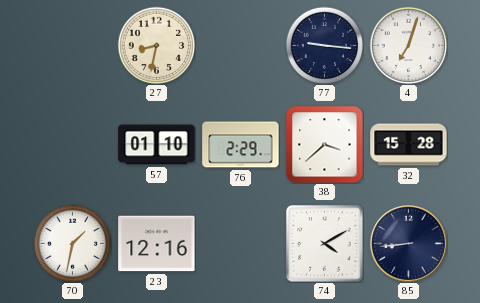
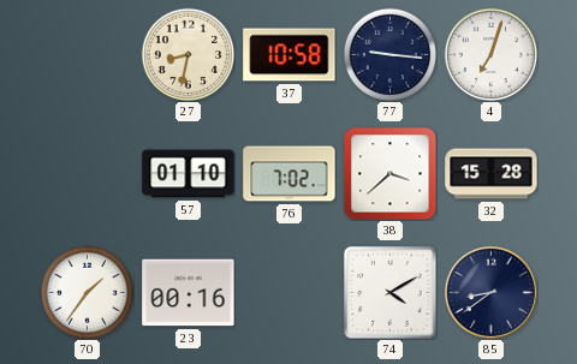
37: none -> 10:58 (290, 55)
76: 2:29 -> 7:02 (290, 174)
70: 1:32 -> 1:36 (87, 292)
23: 12:16 -> 00:16 (189, 293)
85: 8:44 -> 8:39 (490, 292)
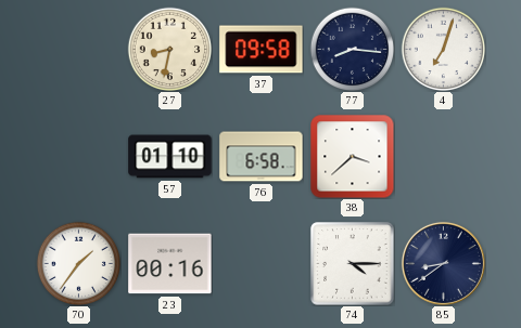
37: 10:58 -> 09:58 (262, 50)
77: 9:16 -> 8:16 (352, 49)
76: 7:02 -> 6:58 (262, 157)
32: 15:28 -> none (492, 174)
74: 4:10 -> 4:15 (353, 264)
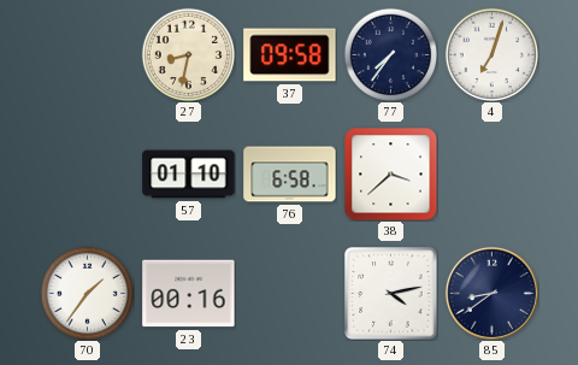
77: 8:16 -> 7:36 (390, 54)
74: 4:15 -> 4:13 (391, 294)
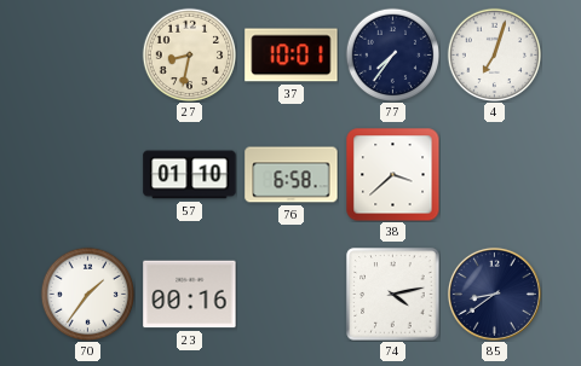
37: 09:58 -> 10:01 (292, 56)
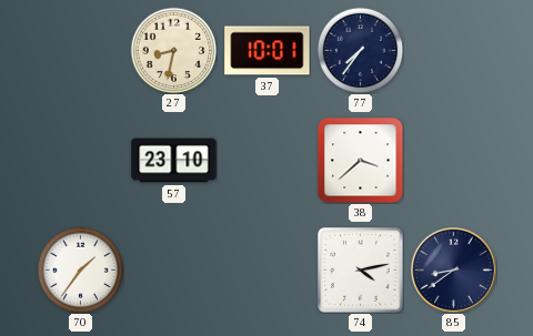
4: 7:03 -> none (494, 54)
57: 01:10 -> 23:10 (174, 161)
76: 6:58 -> none (292, 175)
23: 00:16 -> none (190, 295)
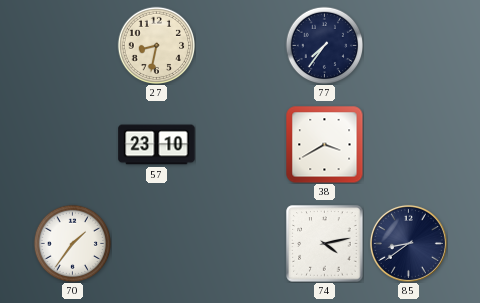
37: 10:01 -> none (268, 51)
38: 3:38 -> 3:40 (324, 144)
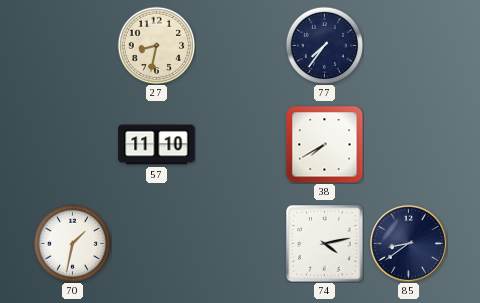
57: 23:10 -> 11:10 (157, 145)
38: 3:40 -> 7:40 (324, 144)
70: 1:36 -> 1:32 (72, 243)
